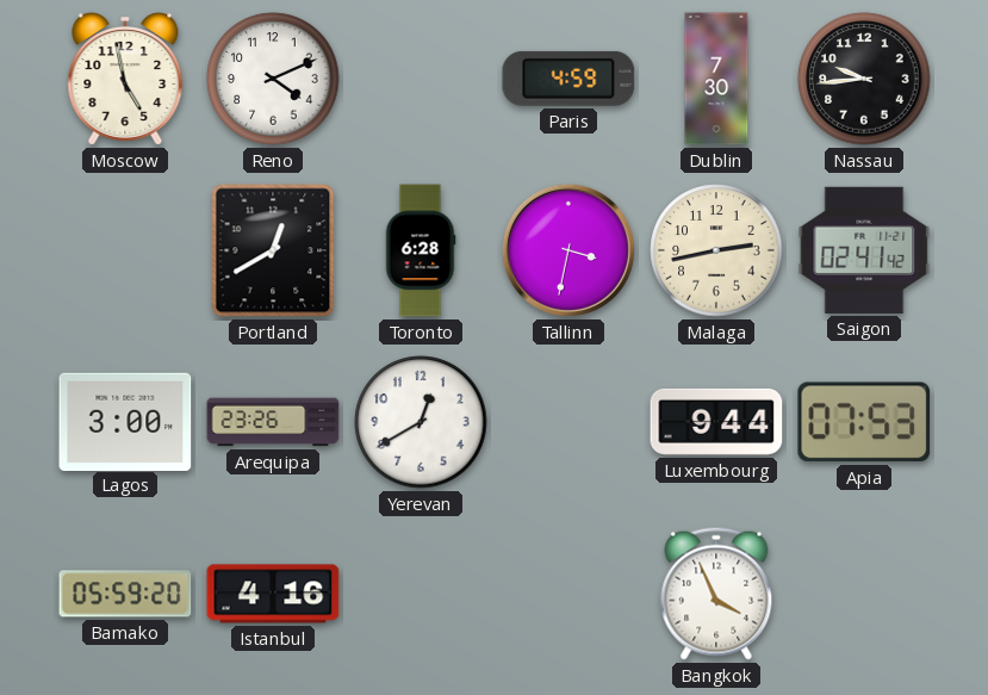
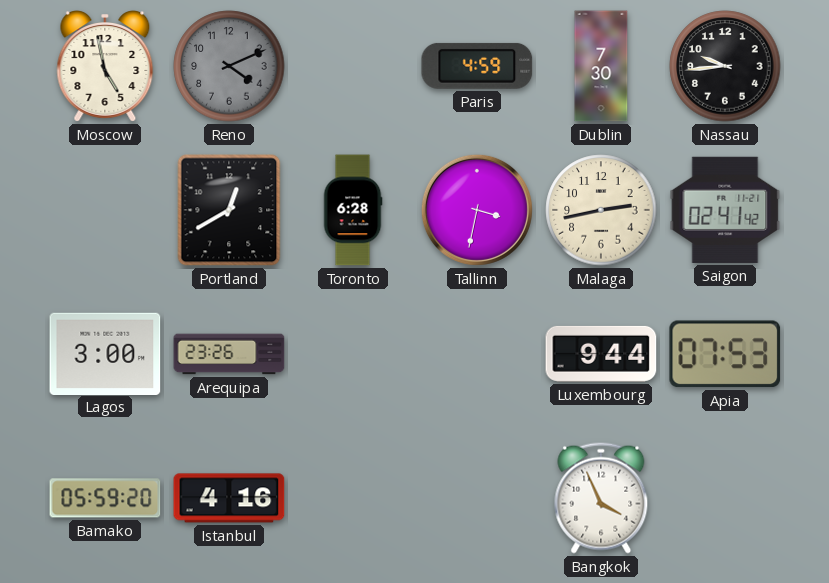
Reno dial: white -> grey (229, 66)
Yerevan: 12:40 -> none (421, 422)
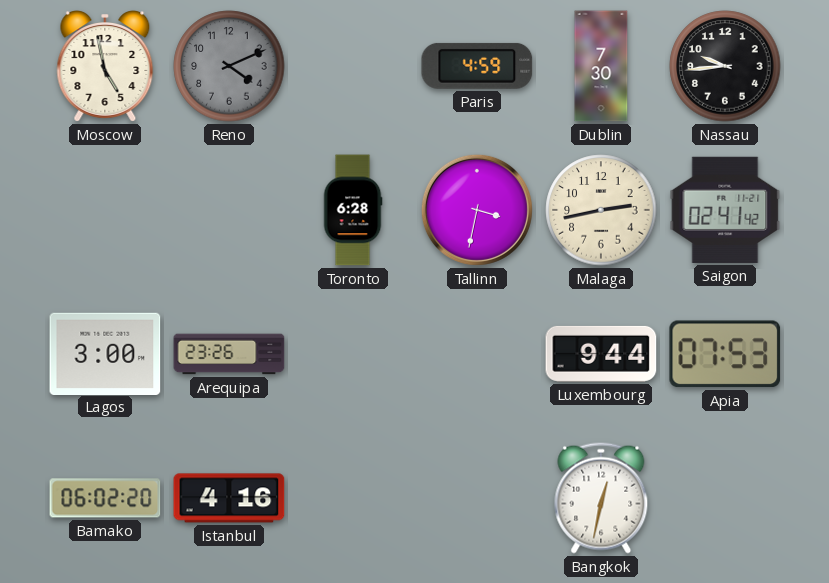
Portland: 12:40 -> none (229, 210)
Bamako: 05:59 -> 06:02 (105, 498)
Bangkok: 3:56 -> 12:32 (601, 498)
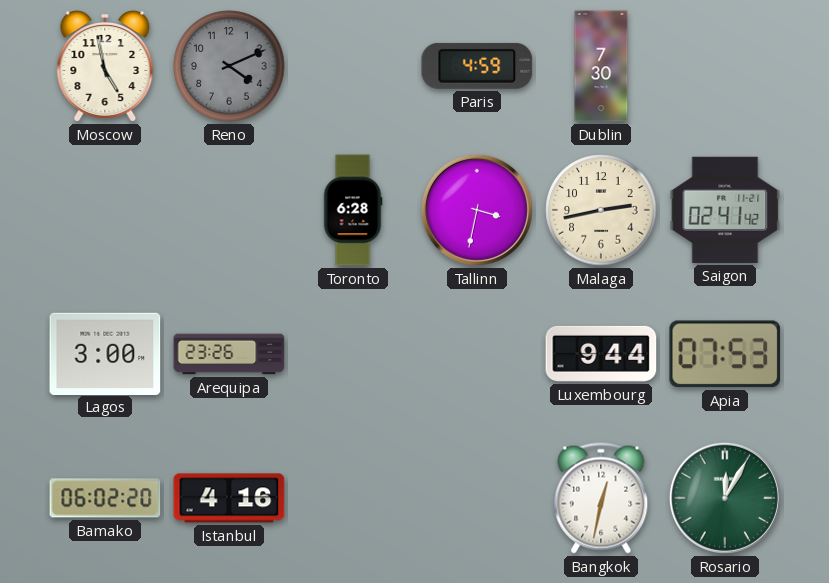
Nassau: 9:44 -> none (725, 66)
Rosario: none -> 12:05 (725, 498)
